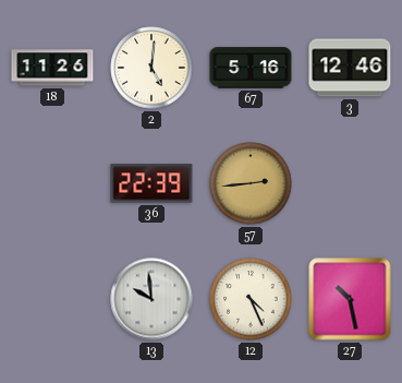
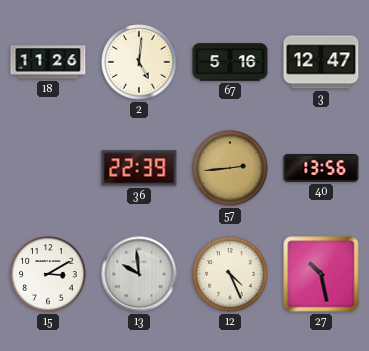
3: 12:46 -> 12:47 (321, 62)
40: none -> 13:56 (321, 168)
15: none -> 3:10 (48, 274)
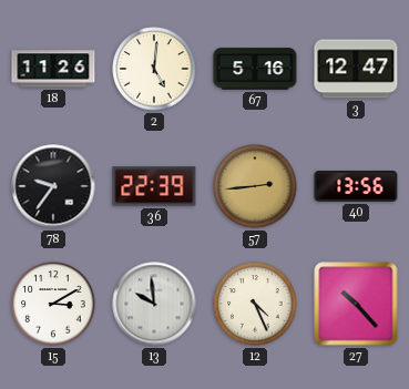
78: none -> 9:36 (53, 186)
27: 10:28 -> 10:23 (356, 304)
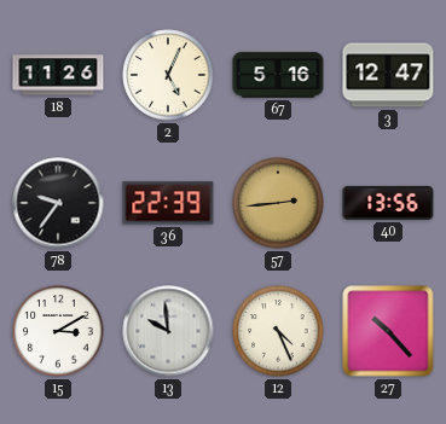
2: 5:01 -> 5:04 (168, 75)
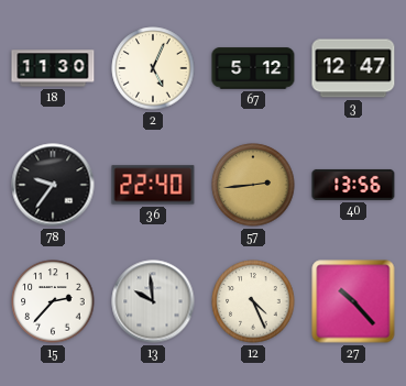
18: 11:26 -> 11:30 (53, 68)
67: 5:16 -> 5:12 (253, 68)
36: 22:39 -> 22:40 (153, 185)
15: 3:10 -> 2:37 (53, 301)
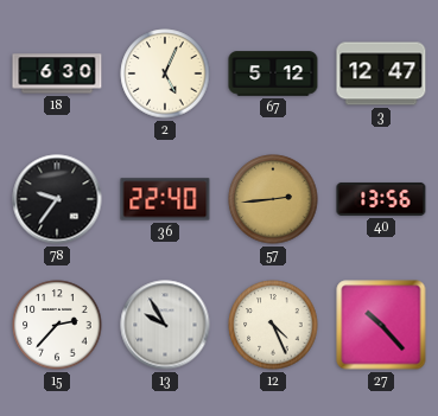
18: 11:30 -> 6:30 (57, 73)
13: 9:59 -> 9:55 (165, 325)
